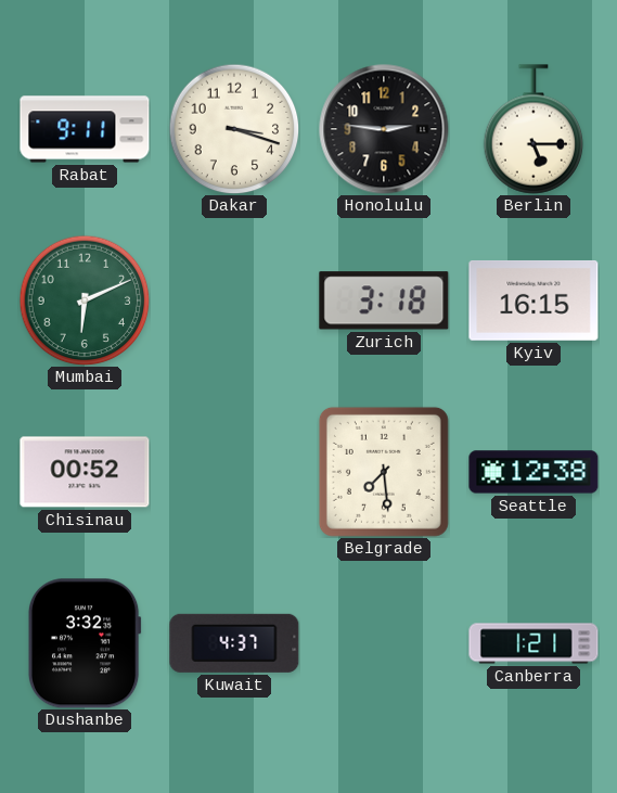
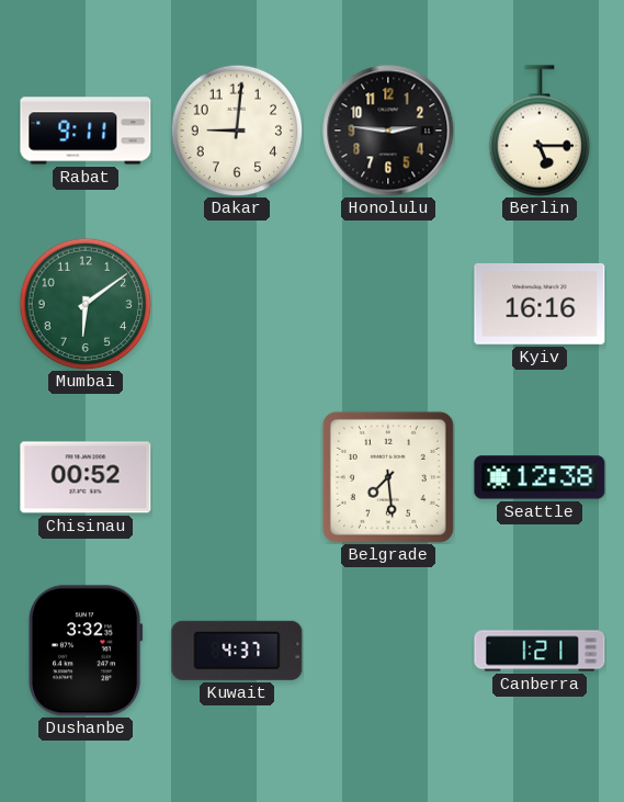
Dakar: 3:18 -> 9:01 (237, 131)
Mumbai: 6:11 -> 6:09 (86, 304)
Zurich: 3:18 -> none (384, 300)
Kyiv: 16:15 -> 16:16 (540, 304)
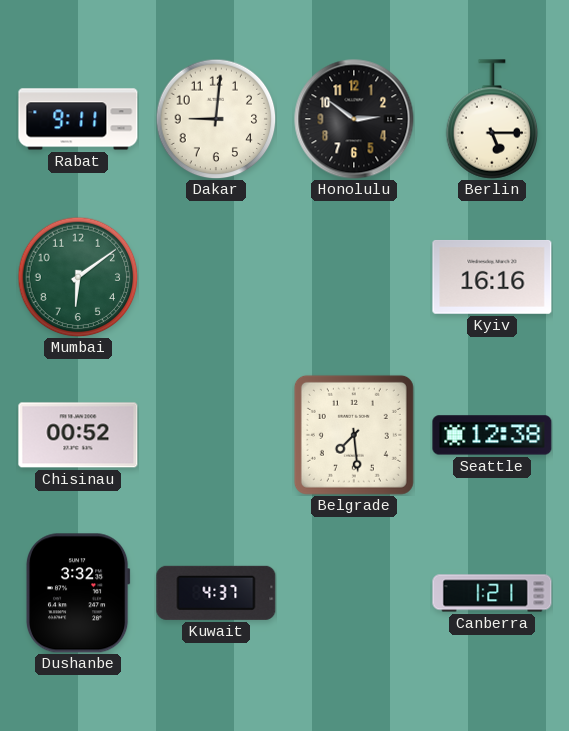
Honolulu: 2:46 -> 2:51 (354, 119)
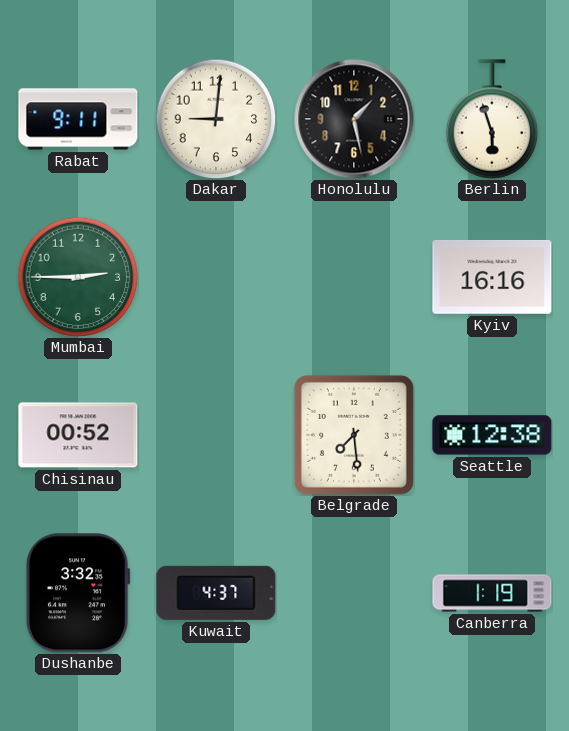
Honolulu: 2:51 -> 1:28 (354, 119)
Berlin: 5:15 -> 5:57 (492, 119)
Mumbai: 6:09 -> 2:45 (78, 277)
Canberra: 1:21 -> 1:19 (492, 593)
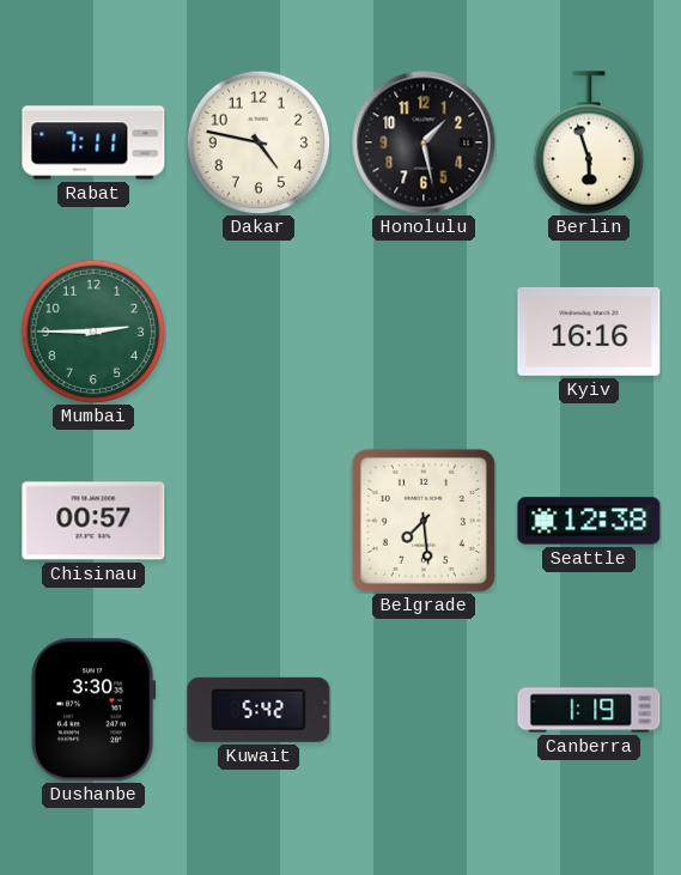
Rabat: 9:11 -> 7:11 (93, 142)
Dakar: 9:01 -> 4:47 (259, 142)
Chisinau: 00:52 -> 00:57 (93, 521)
Dushanbe: 3:32 -> 3:30 (93, 710)
Kuwait: 4:37 -> 5:42 (259, 710)
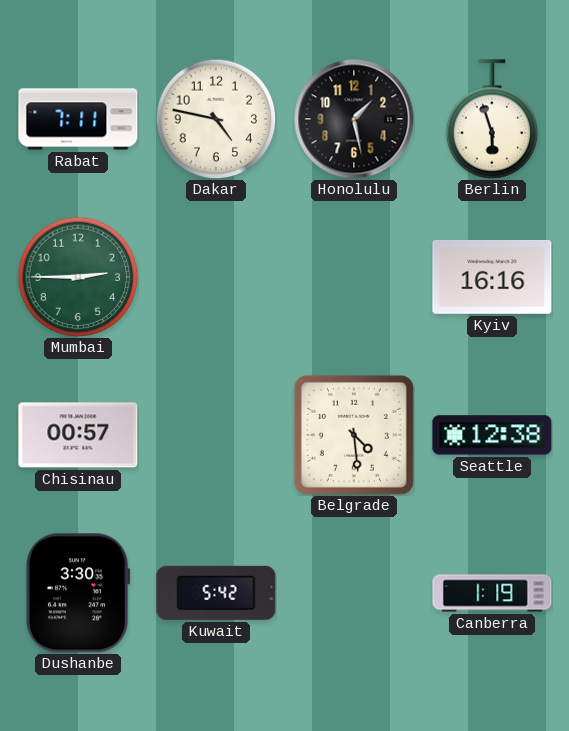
Belgrade: 7:29 -> 4:29 (354, 435)
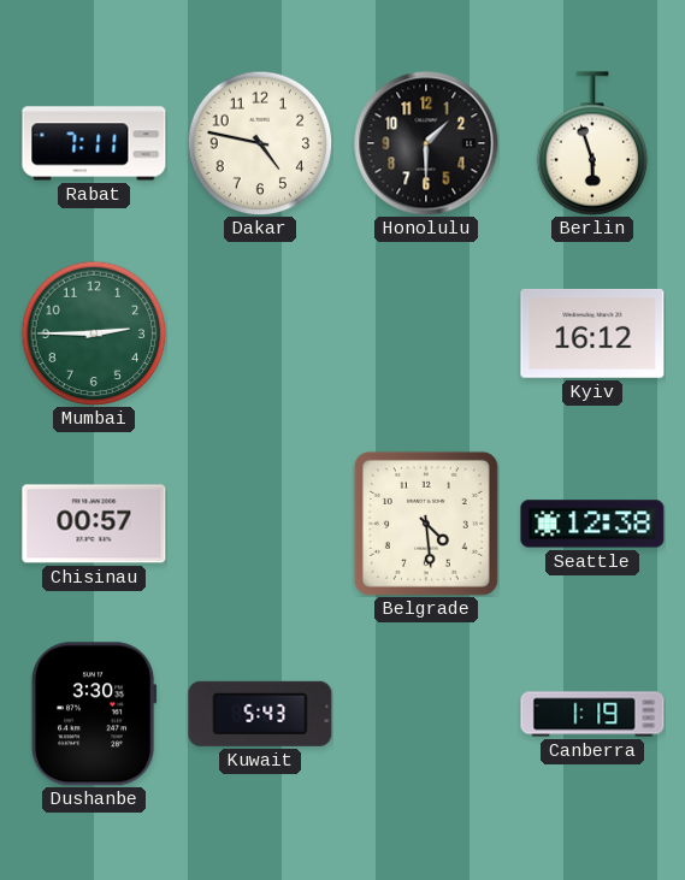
Honolulu: 1:28 -> 1:30 (426, 143)
Kyiv: 16:16 -> 16:12 (592, 333)
Kuwait: 5:42 -> 5:43 (260, 714)
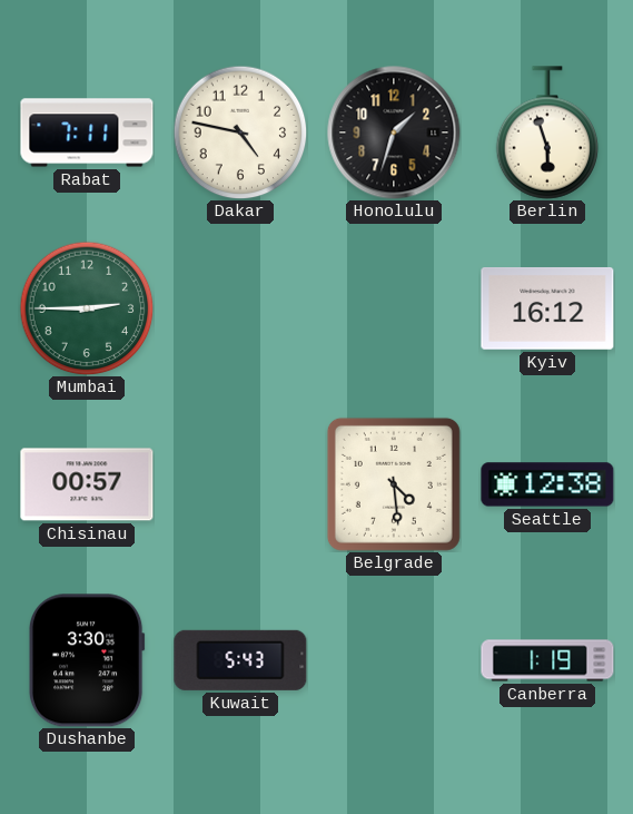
Honolulu: 1:30 -> 1:33 (394, 133)
